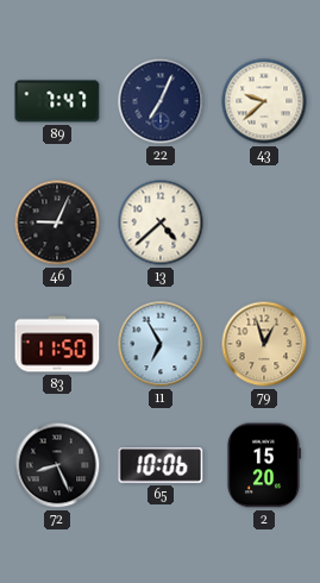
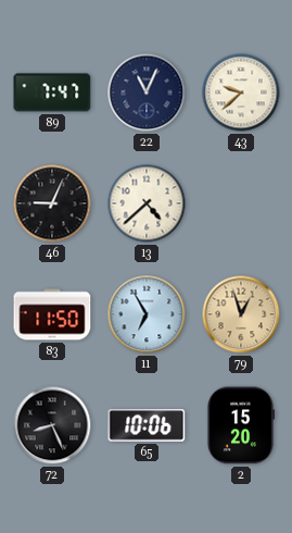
22: 7:04 -> 11:04 (147, 92)
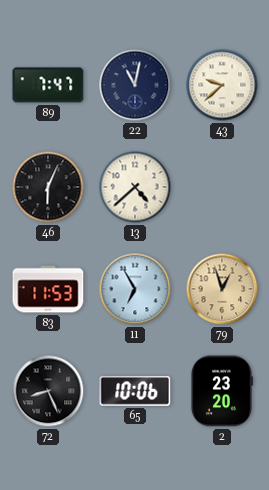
22: 11:04 -> 11:02 (135, 85)
46: 9:04 -> 6:04 (48, 187)
83: 11:50 -> 11:53 (48, 289)
2: 15:20 -> 23:20 (221, 391)
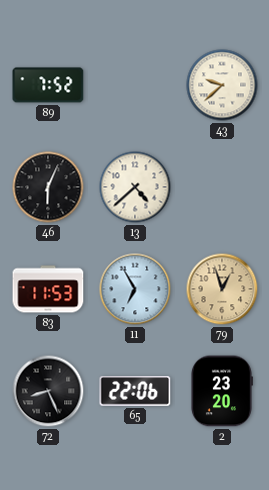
89: 7:47 -> 7:52 (48, 85)
22: 11:02 -> none (135, 85)
65: 10:06 -> 22:06 (135, 392)
